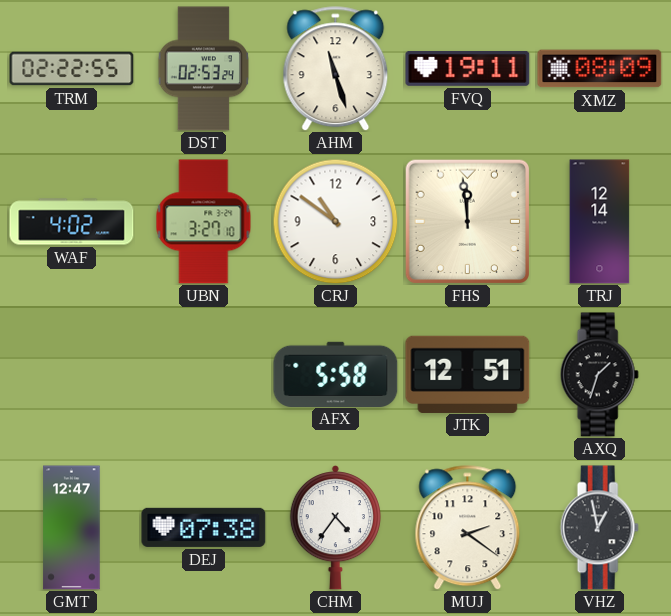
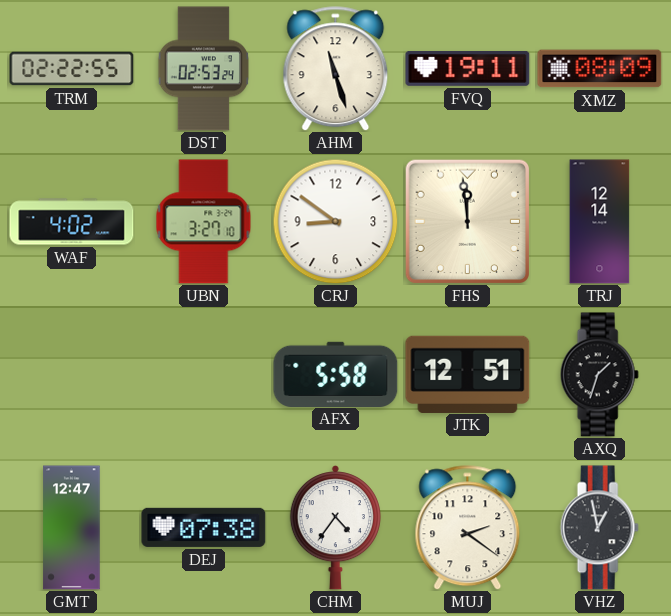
CRJ: 10:51 -> 8:51 (335, 221)
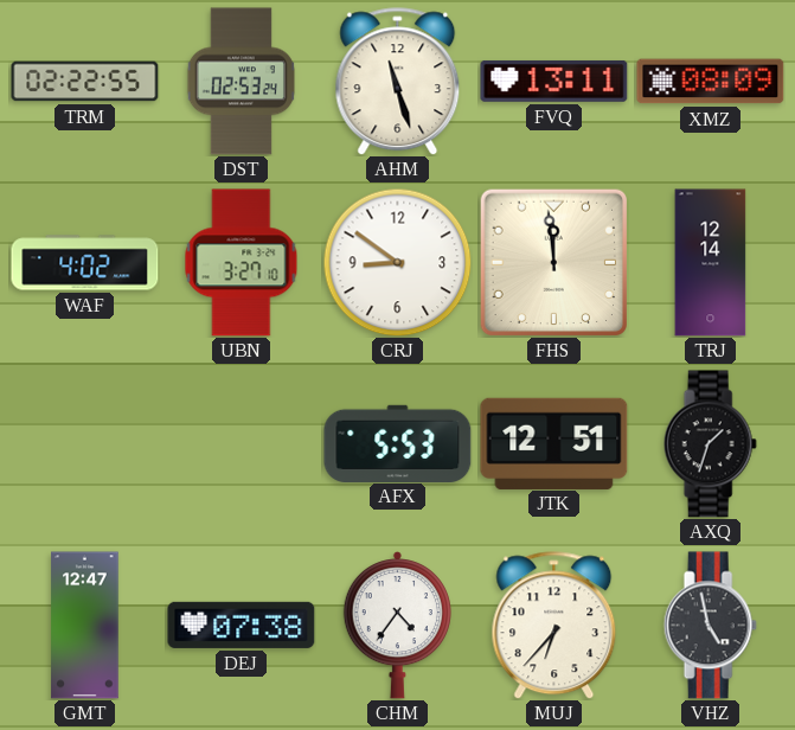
FVQ: 19:11 -> 13:11 (554, 81)
AFX: 5:58 -> 5:53 (398, 443)
MUJ: 2:21 -> 6:37 (554, 626)
VHZ: 12:58 -> 4:58 (710, 626)
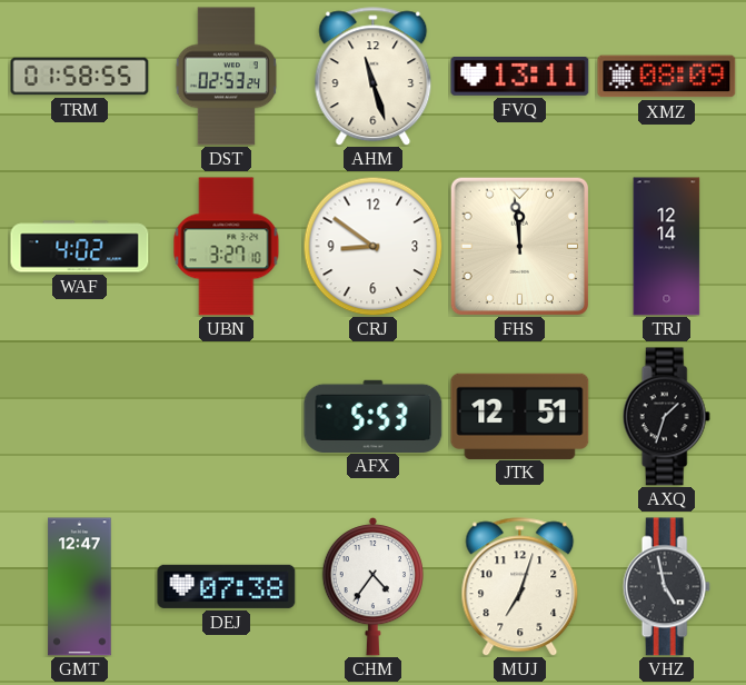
TRM: 02:22 -> 01:58 (80, 77)
MUJ: 6:37 -> 7:03 (520, 587)
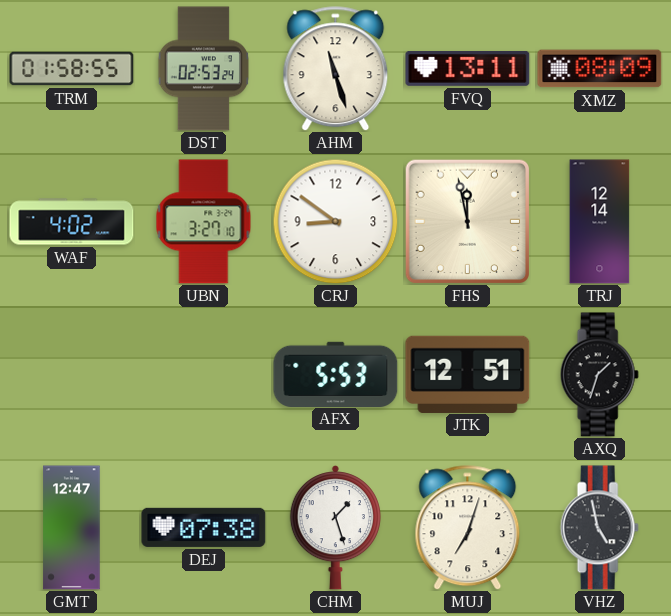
FHS: 11:59 -> 11:58 (467, 221)
CHM: 4:36 -> 1:27 (335, 528)
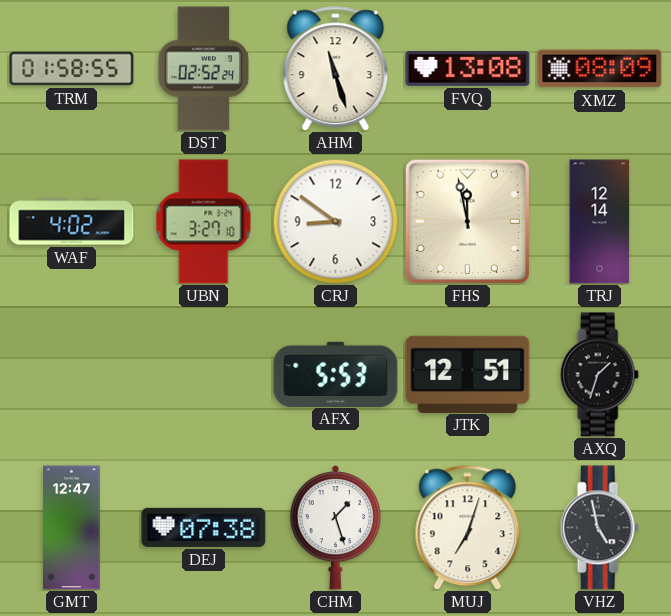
DST: 02:53 -> 02:52 (203, 69)
FVQ: 13:11 -> 13:08 (468, 68)
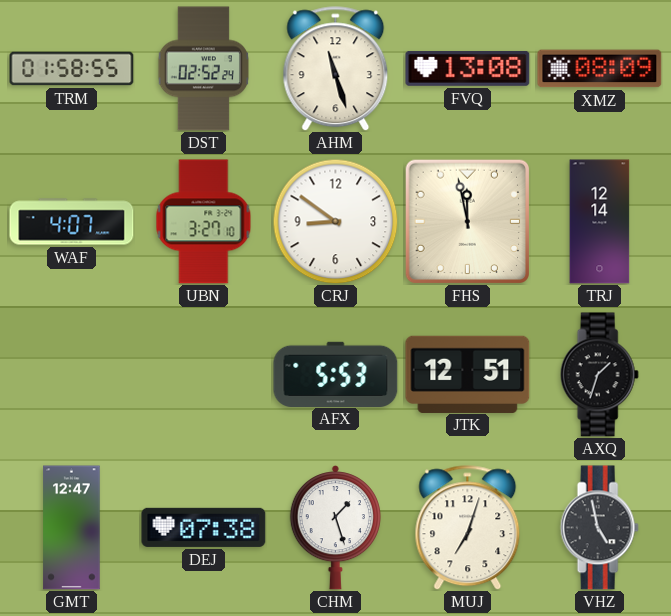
WAF: 4:02 -> 4:07 (72, 222)
